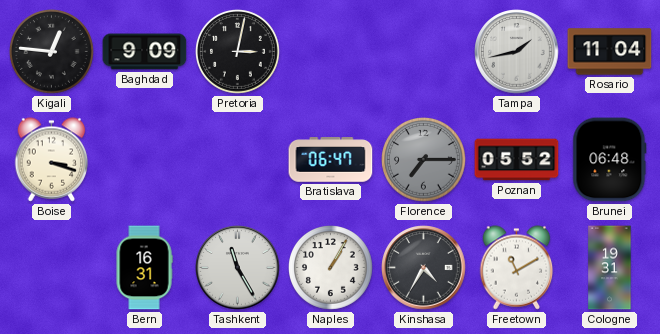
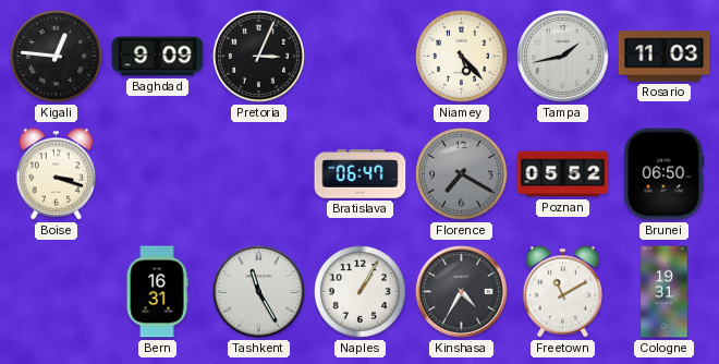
Pretoria: 3:02 -> 3:04 (259, 57)
Niamey: none -> 5:23 (462, 57)
Rosario: 11:04 -> 11:03 (665, 57)
Florence: 7:15 -> 7:20 (462, 174)
Brunei: 06:48 -> 06:50 (665, 174)
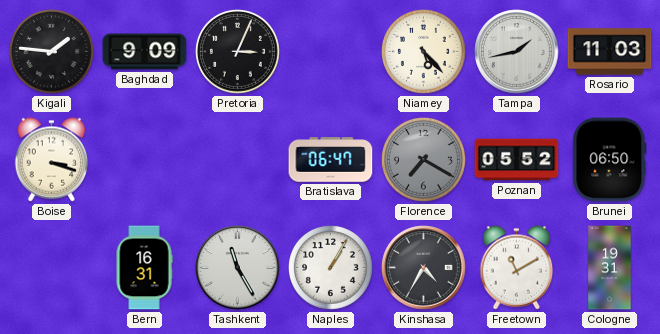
Kigali: 12:46 -> 1:46 (52, 52)
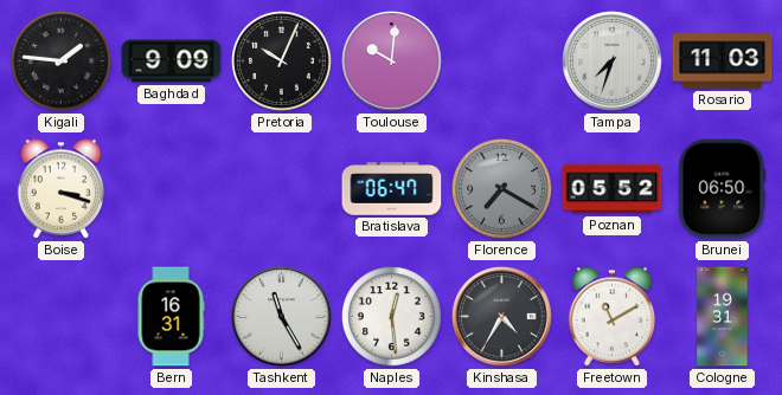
Pretoria: 3:04 -> 10:04 (282, 61)
Toulouse: none -> 10:01 (392, 61)
Niamey: 5:23 -> none (424, 52)
Tampa: 1:43 -> 7:33 (613, 61)
Naples: 1:05 -> 12:29 (392, 317)
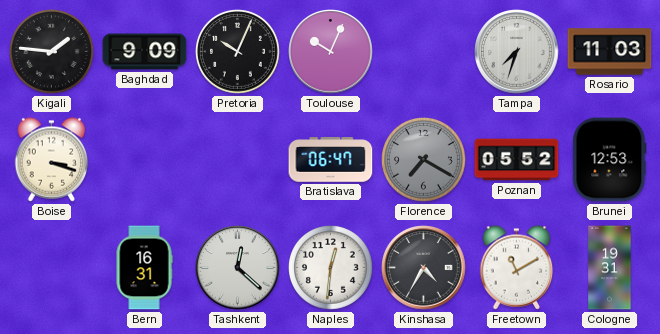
Toulouse: 10:01 -> 10:04 (331, 52)
Brunei: 06:50 -> 12:53 (610, 160)
Tashkent: 11:25 -> 12:22 (238, 268)
Naples: 12:29 -> 12:31 (331, 268)
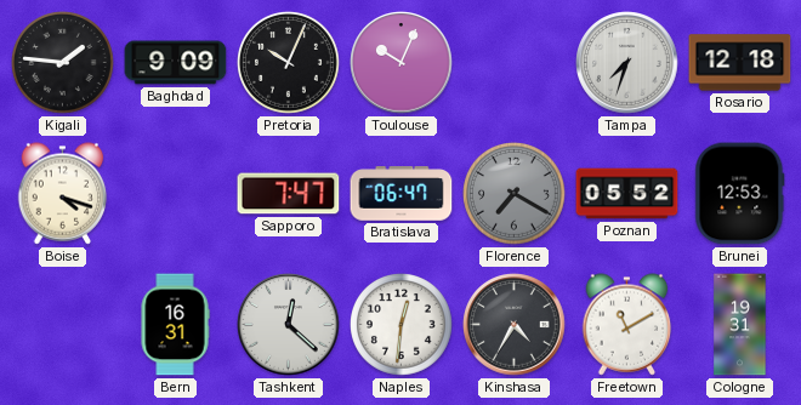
Rosario: 11:03 -> 12:18 (740, 63)
Boise: 3:18 -> 4:18 (63, 194)
Sapporo: none -> 7:47 (289, 194)
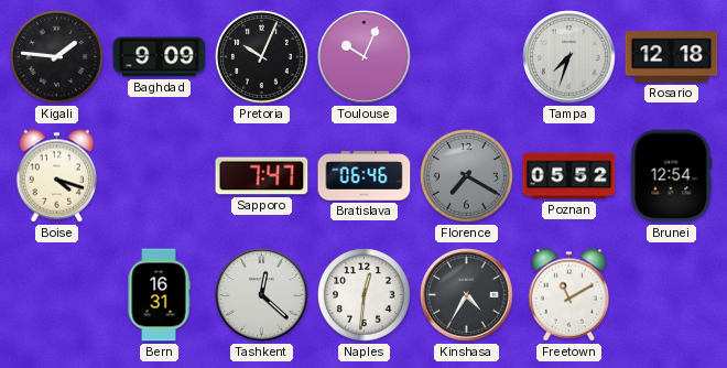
Bratislava: 06:47 -> 06:46 (365, 176)
Brunei: 12:53 -> 12:54 (672, 176)
Cologne: 19:31 -> none (740, 325)
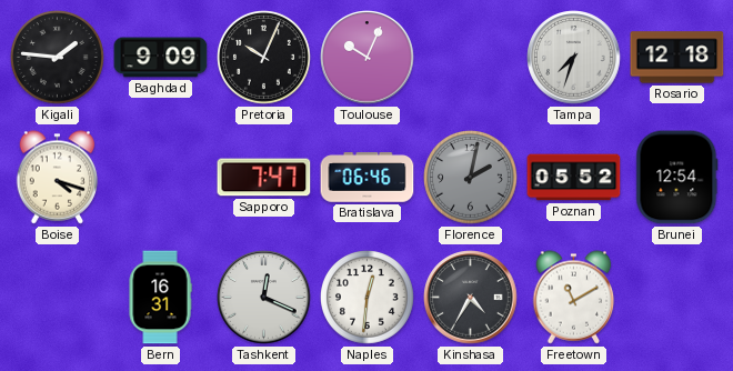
Florence: 7:20 -> 2:02 (471, 178)
Tashkent: 12:22 -> 12:19 (264, 298)
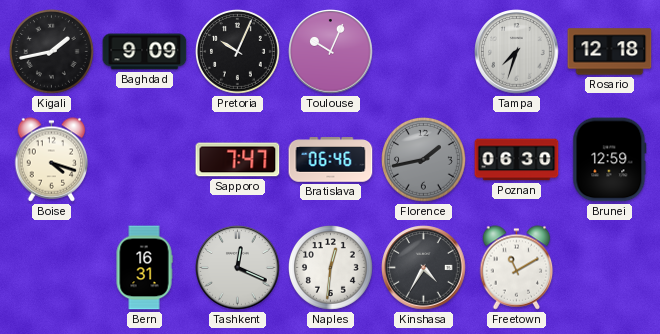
Kigali: 1:46 -> 1:43 (52, 52)
Florence: 2:02 -> 1:43 (424, 160)
Poznan: 05:52 -> 06:30 (517, 160)
Brunei: 12:54 -> 12:59 (610, 160)
